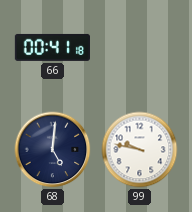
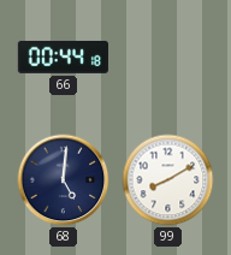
66: 00:41 -> 00:44 (63, 57)
99: 9:47 -> 8:10 (168, 180)
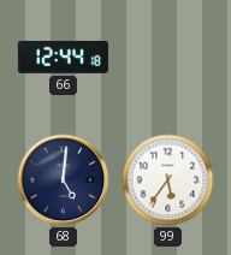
66: 00:44 -> 12:44 (63, 57)
99: 8:10 -> 5:36 (168, 180)
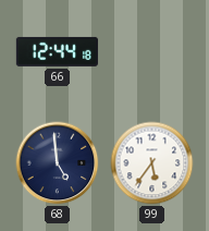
68: 5:01 -> 4:59 (58, 163)
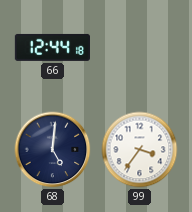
68: 4:59 -> 5:01 (53, 150)
99: 5:36 -> 3:36 (140, 150)
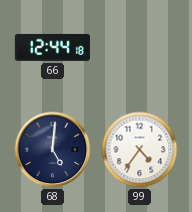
99: 3:36 -> 4:36 (140, 150)
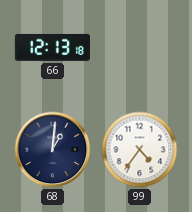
66: 12:44 -> 12:13 (52, 47)
68: 5:01 -> 1:01 (53, 150)
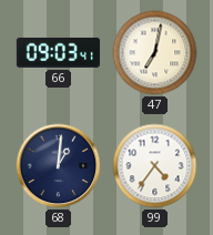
66: 12:13 -> 09:03 (58, 52)
47: none -> 7:02 (155, 53)
